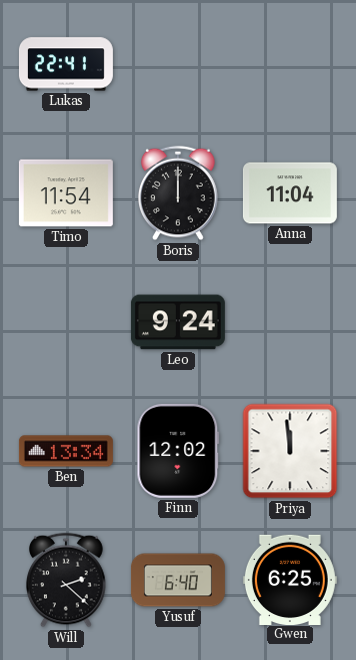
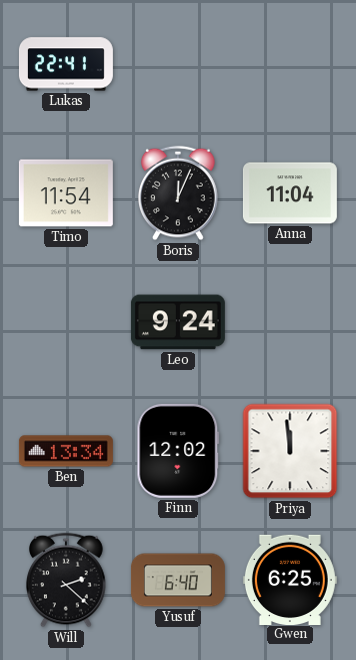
Boris: 12:00 -> 12:04 (179, 193)
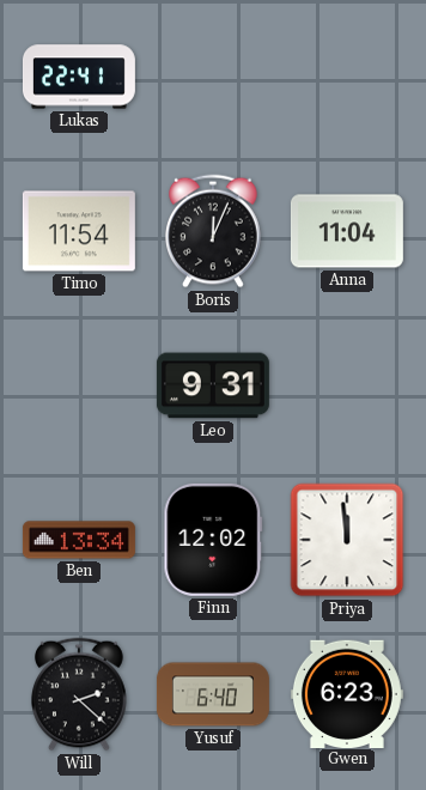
Leo: 9:24 -> 9:31 (213, 385)
Gwen: 6:25 -> 6:23 (347, 693)
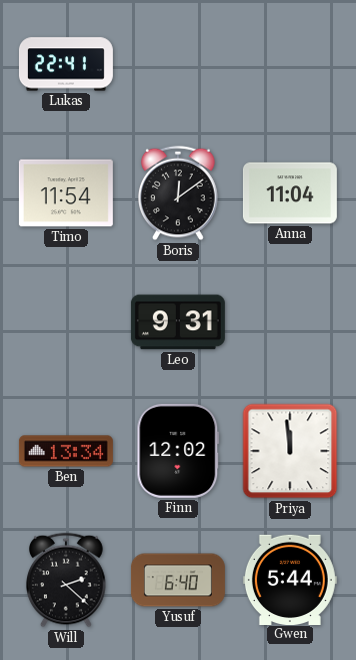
Boris: 12:04 -> 12:09 (179, 193)
Gwen: 6:23 -> 5:44 (290, 579)
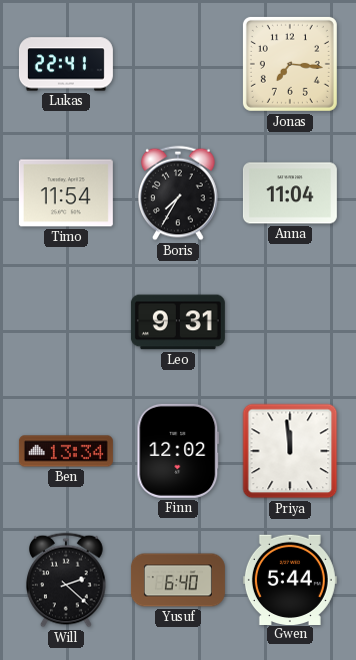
Jonas: none -> 7:16 (290, 64)
Boris: 12:09 -> 7:35 (179, 193)
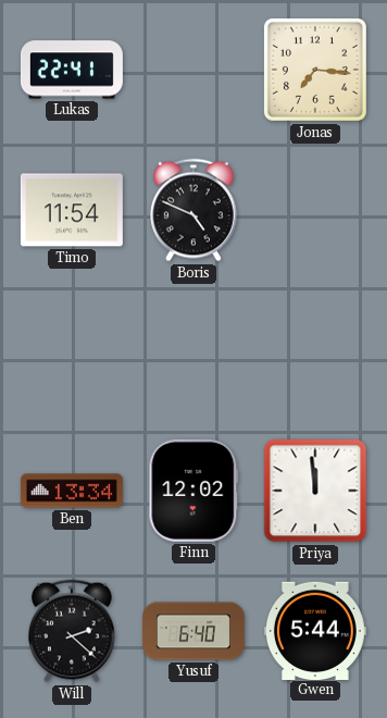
Boris: 7:35 -> 4:49 (195, 210)
Anna: 11:04 -> none (290, 193)
Leo: 9:31 -> none (178, 322)
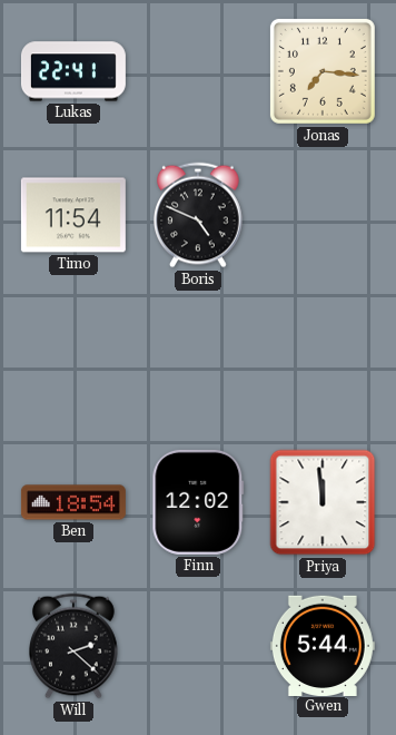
Ben: 13:34 -> 18:54 (73, 502)
Yusuf: 6:40 -> none (193, 631)
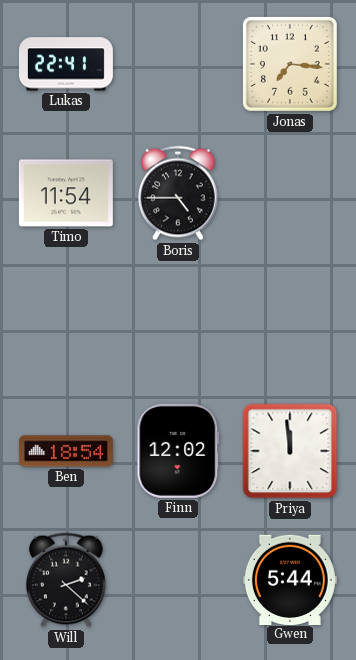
Boris: 4:49 -> 4:45 (179, 193)
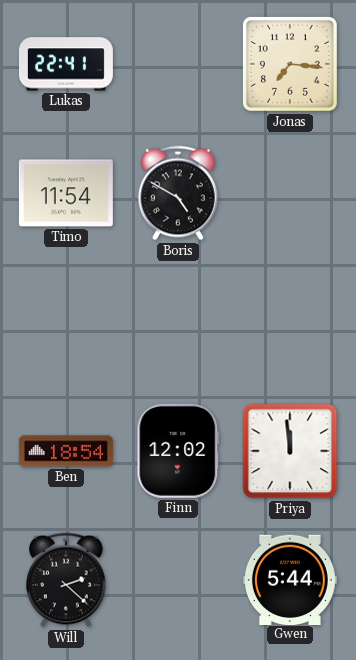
Boris: 4:45 -> 4:50 (179, 193)
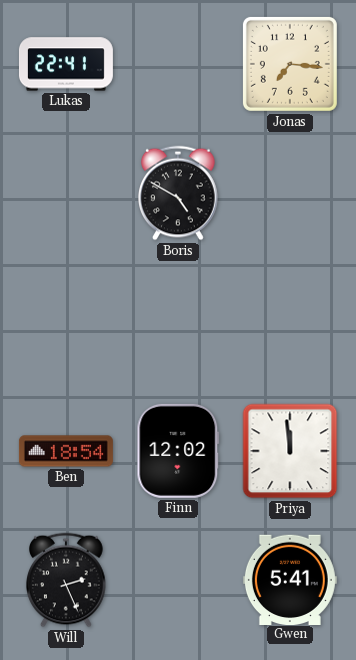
Timo: 11:54 -> none (66, 193)
Will: 2:22 -> 2:26 (67, 580)
Gwen: 5:44 -> 5:41 (290, 579)
